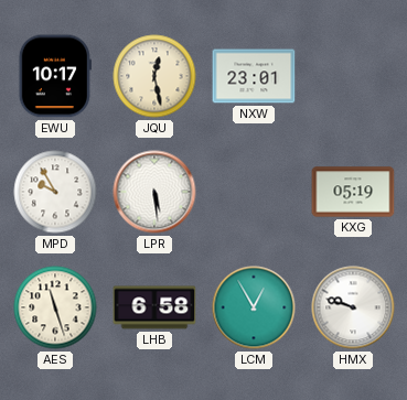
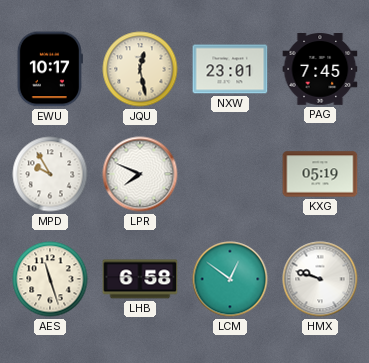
PAG: none -> 7:45 (320, 70)
LPR: 5:29 -> 7:49 (140, 174)
LCM: 12:55 -> 12:51 (230, 279)
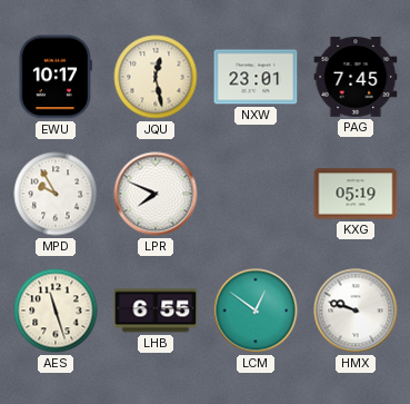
LHB: 6:58 -> 6:55 (156, 311)
